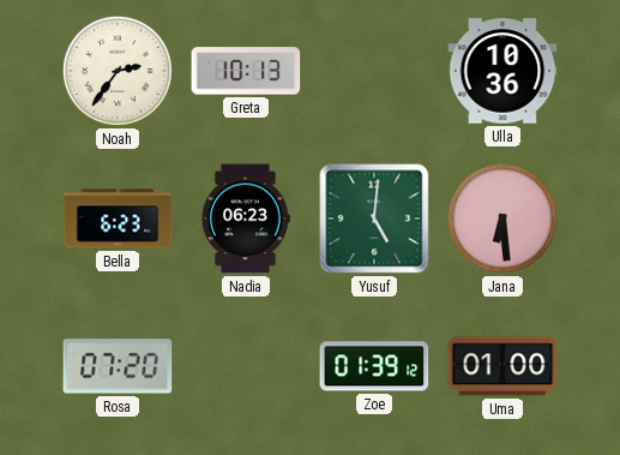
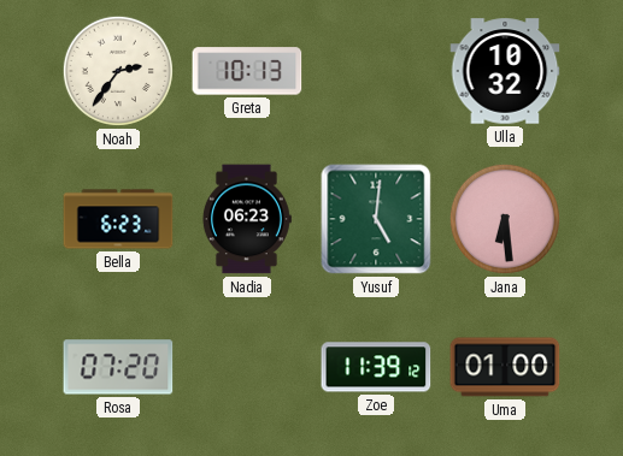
Ulla: 10:36 -> 10:32 (505, 71)
Zoe: 01:39 -> 11:39 (376, 367)
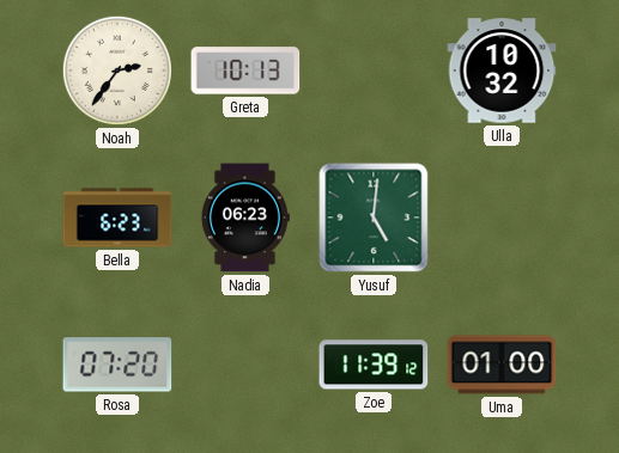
Jana: 6:29 -> none (505, 219)
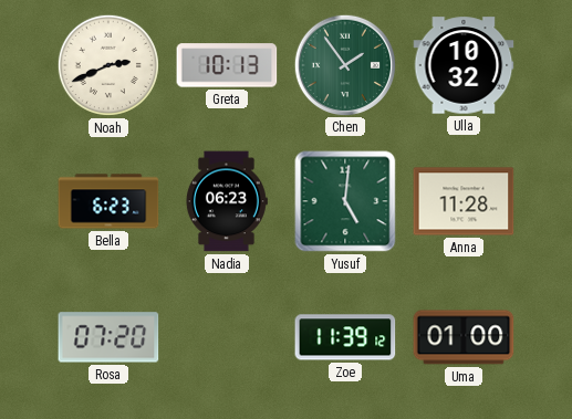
Noah: 2:36 -> 2:41 (108, 65)
Chen: none -> 1:54 (344, 64)
Anna: none -> 11:28 (464, 201)
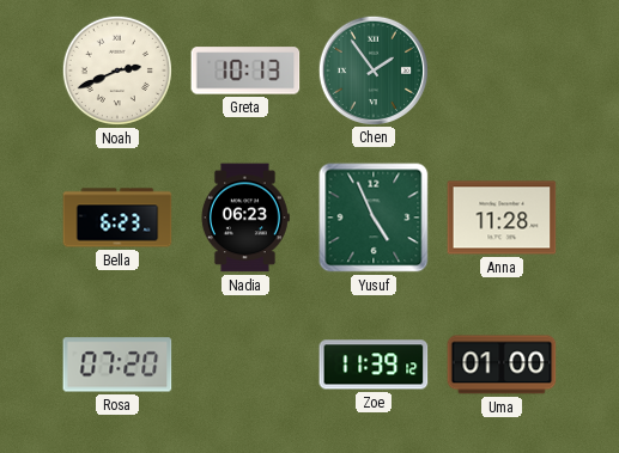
Ulla: 10:32 -> none (464, 65)
Yusuf: 5:01 -> 4:56 (374, 218)
